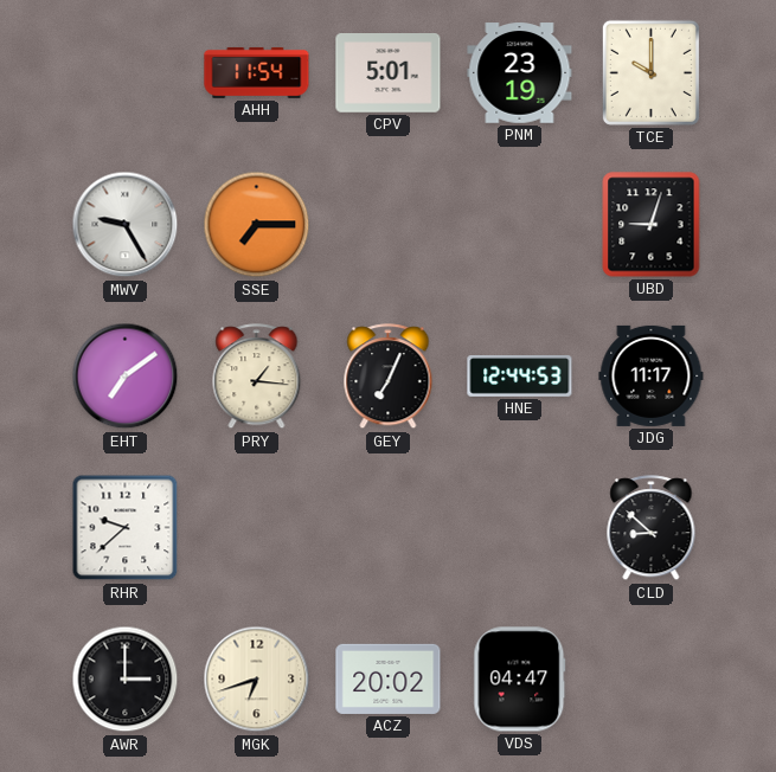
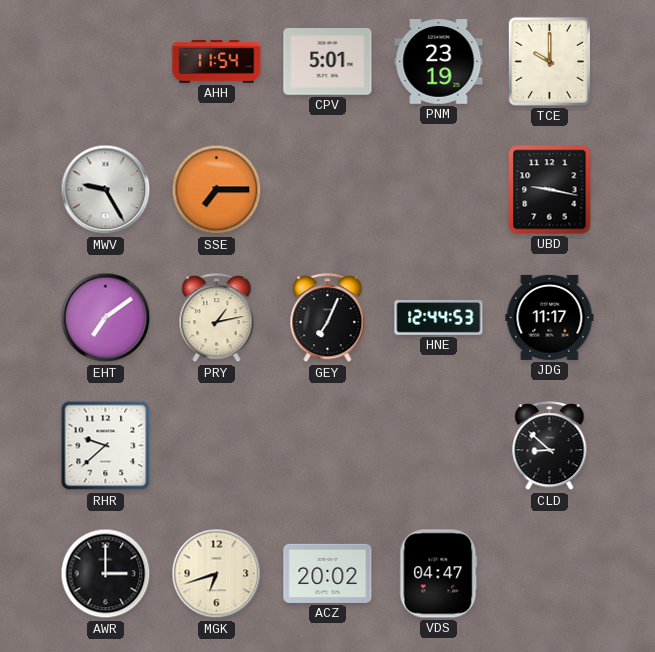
UBD: 9:03 -> 9:17 (550, 190)
PRY: 1:16 -> 1:13 (217, 318)
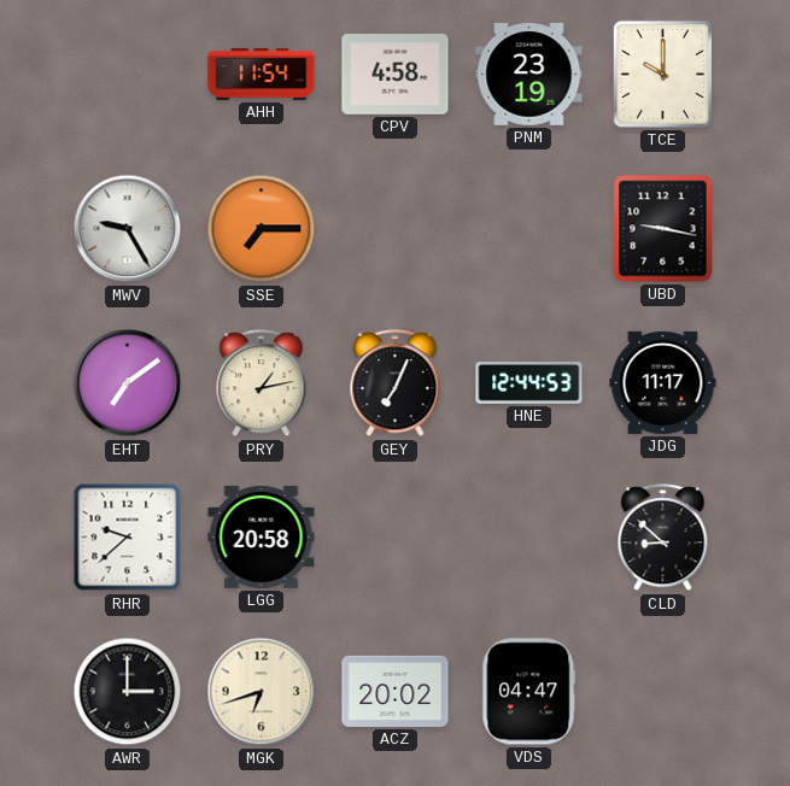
CPV: 5:01 -> 4:58 (396, 75)
LGG: none -> 20:58 (262, 536)
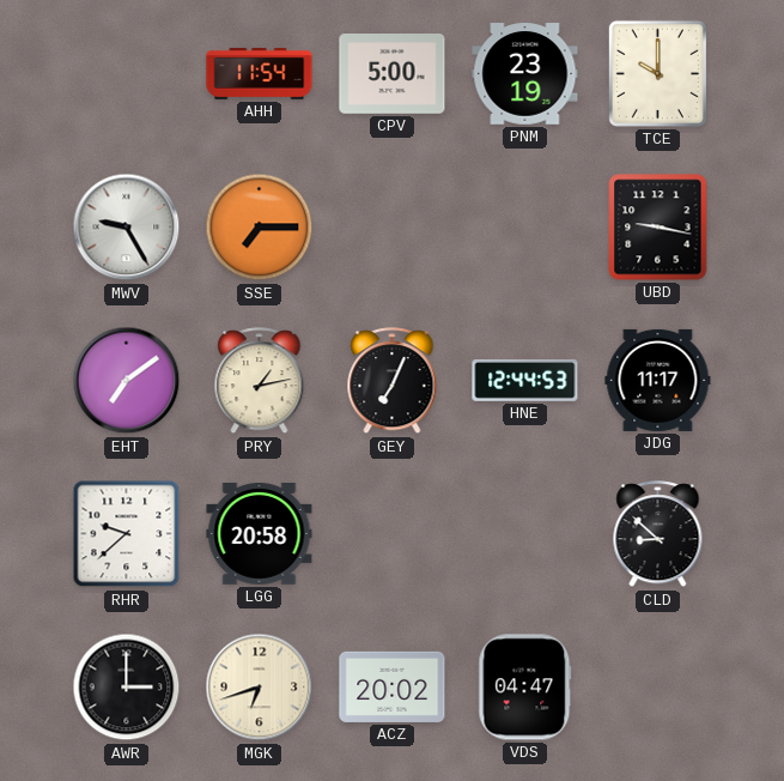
CPV: 4:58 -> 5:00 (393, 74)
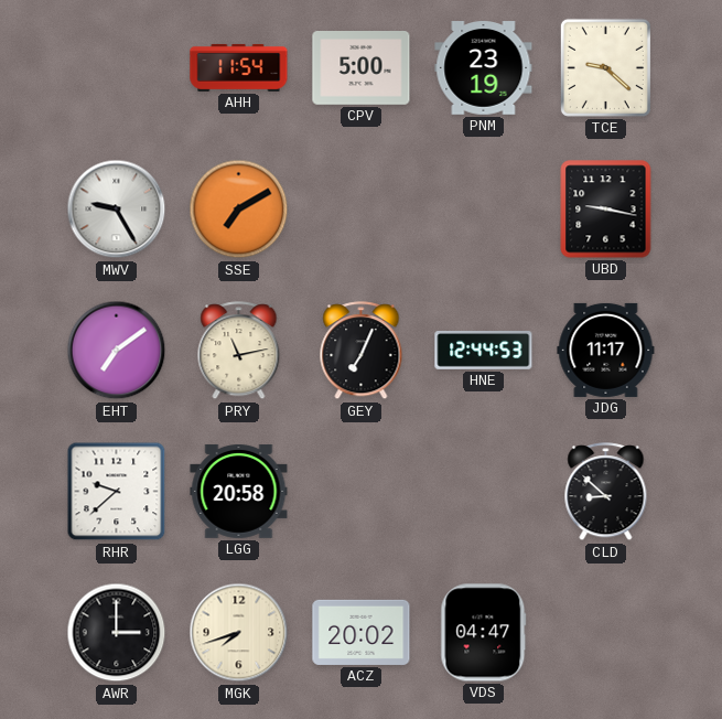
TCE: 10:00 -> 9:22 (605, 67)
SSE: 7:15 -> 7:10 (239, 210)
PRY: 1:13 -> 11:13 (239, 351)
MGK: 6:42 -> 7:42 (239, 633)
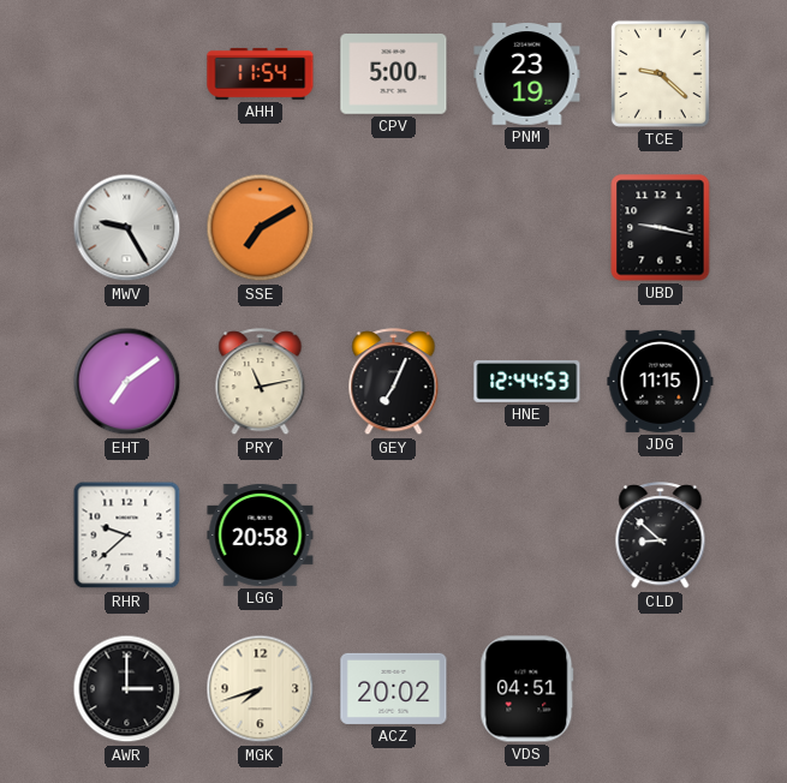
JDG: 11:17 -> 11:15 (661, 381)
VDS: 04:47 -> 04:51 (527, 689)
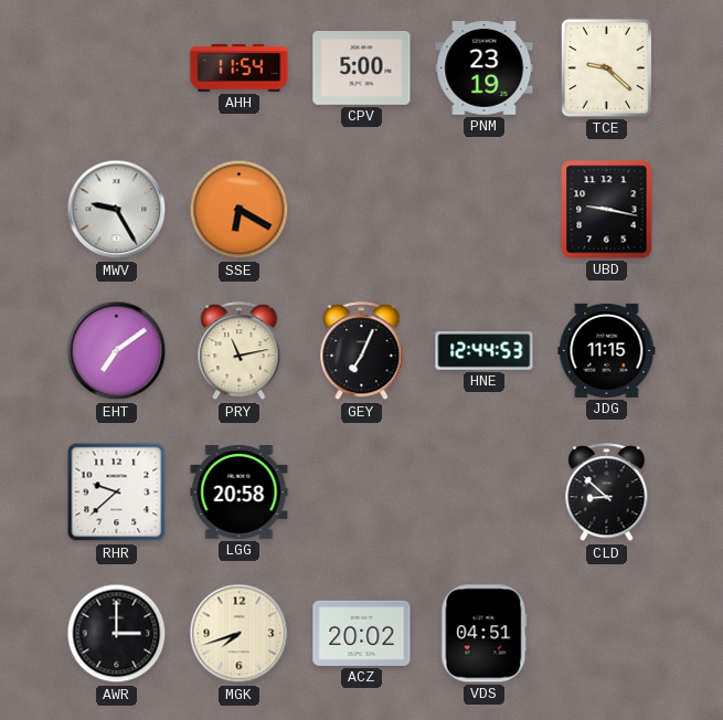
SSE: 7:10 -> 6:20 (240, 210)
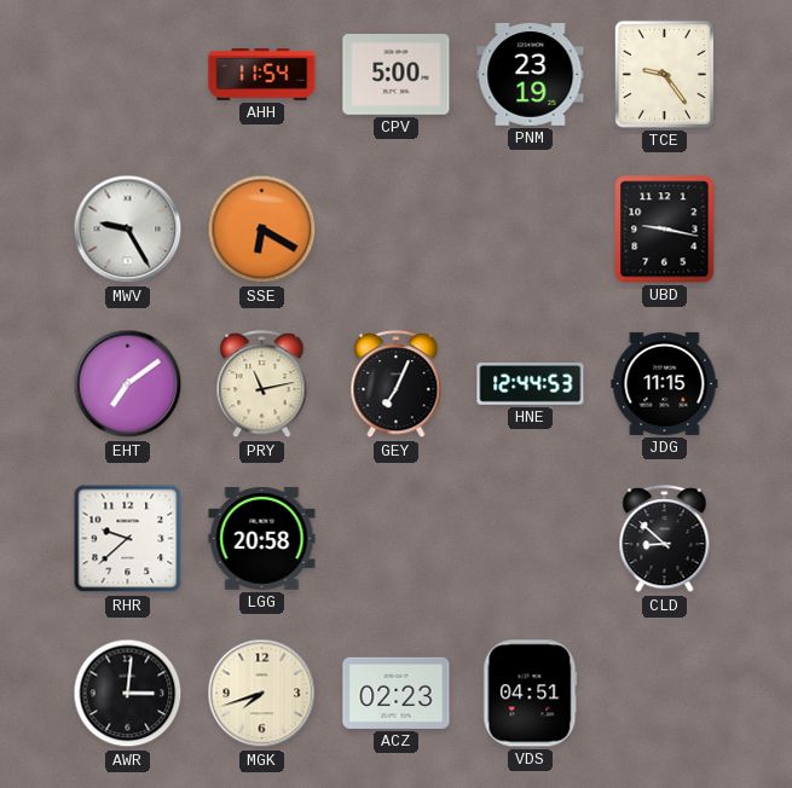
TCE: 9:22 -> 9:24 (664, 74)
AWR: 3:00 -> 3:01 (128, 694)
ACZ: 20:02 -> 02:23 (397, 693)
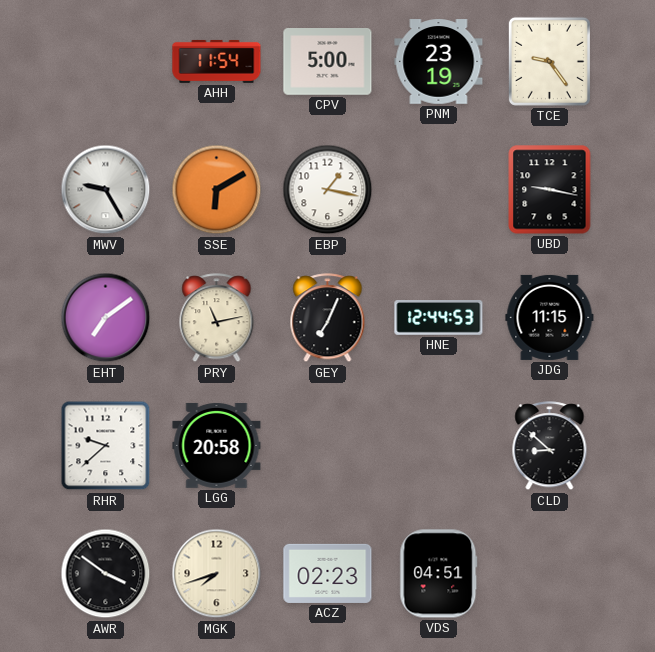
SSE: 6:20 -> 6:10 (217, 190)
EBP: none -> 1:17 (328, 190)
AWR: 3:01 -> 3:51 (106, 574)
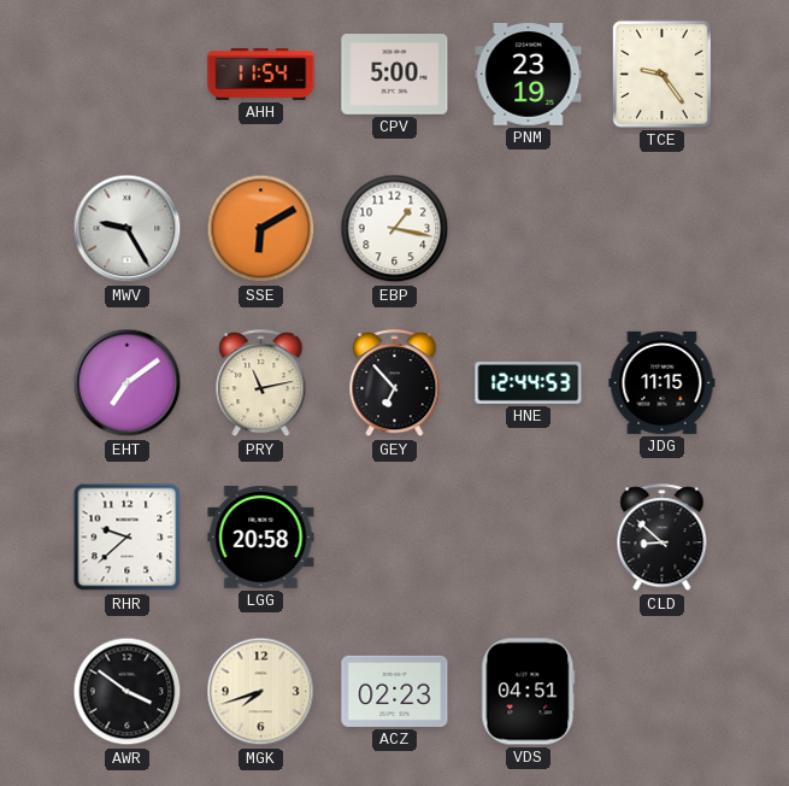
UBD: 9:17 -> none (550, 190)
GEY: 7:04 -> 6:53 (395, 383)
